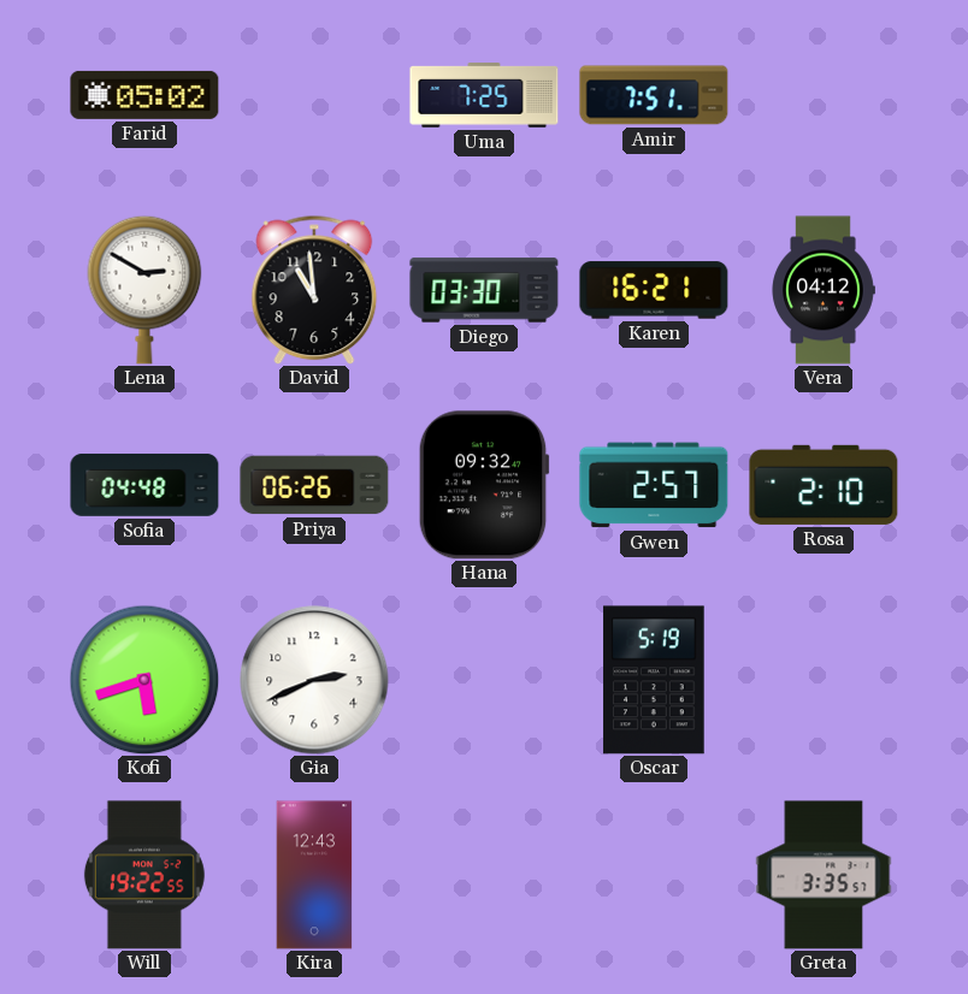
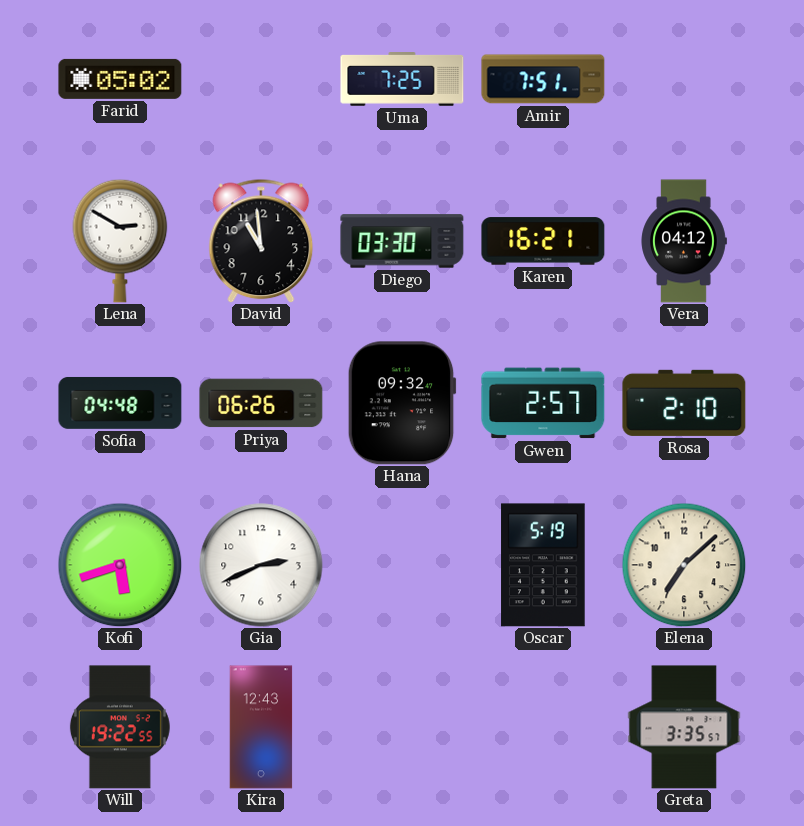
Elena: none -> 7:08 (684, 565)
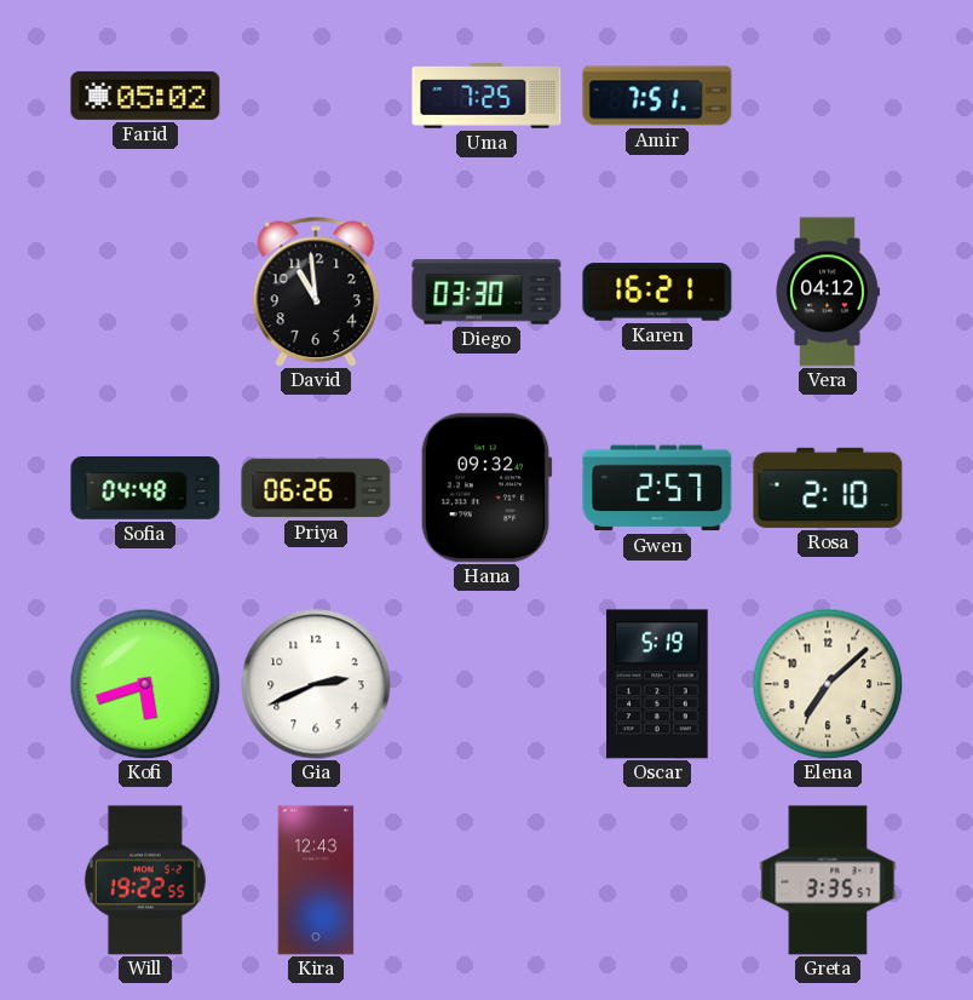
Lena: 2:50 -> none (120, 241)
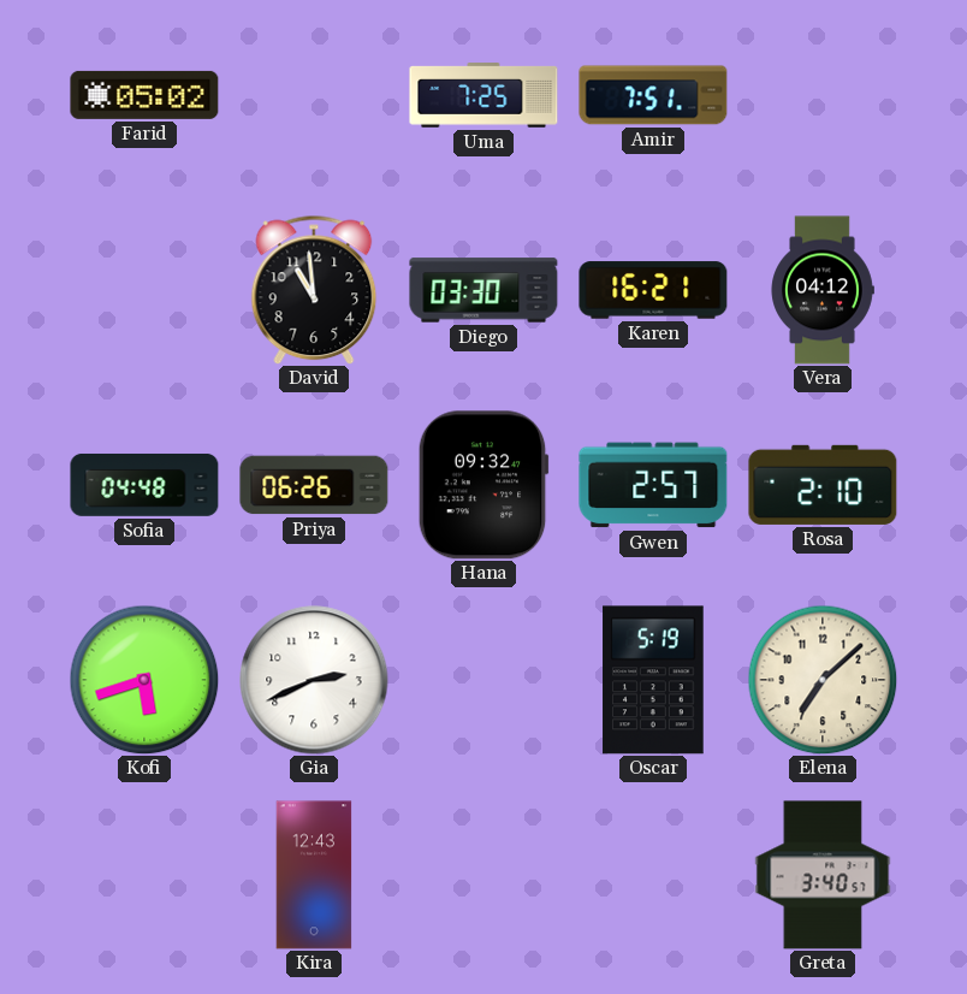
Will: 19:22 -> none (145, 880)
Greta: 3:35 -> 3:40 (823, 875)
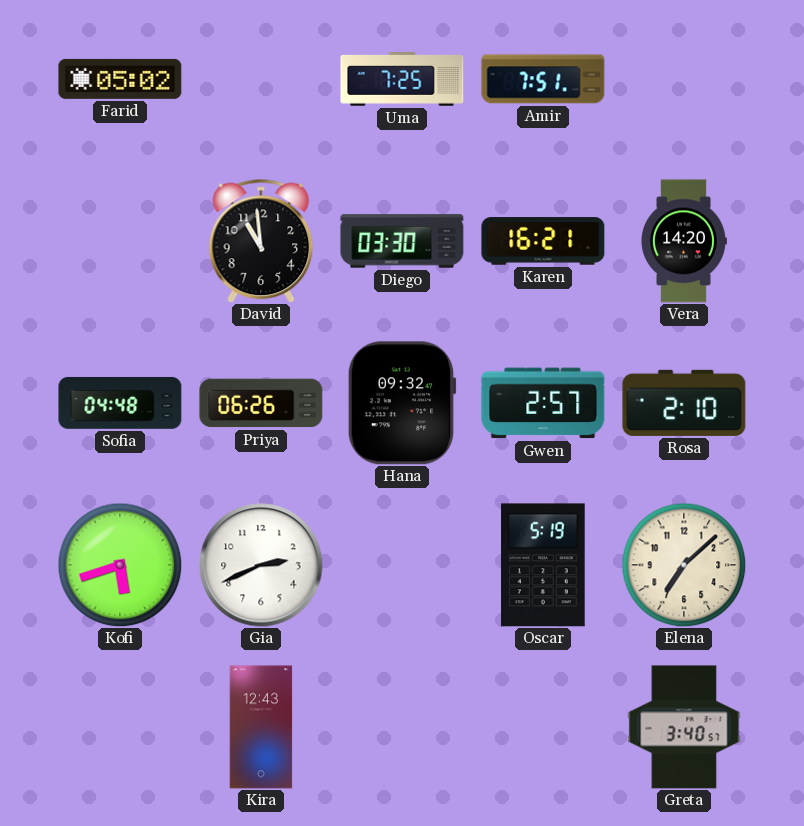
Vera: 04:12 -> 14:20 (684, 241)
